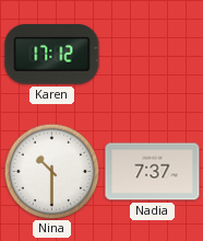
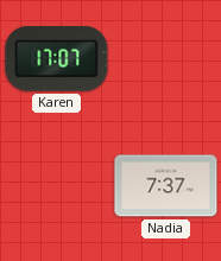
Karen: 17:12 -> 17:07 (57, 59)
Nina: 10:30 -> none (51, 171)
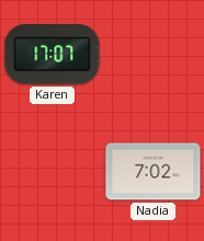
Nadia: 7:37 -> 7:02 (154, 172)
